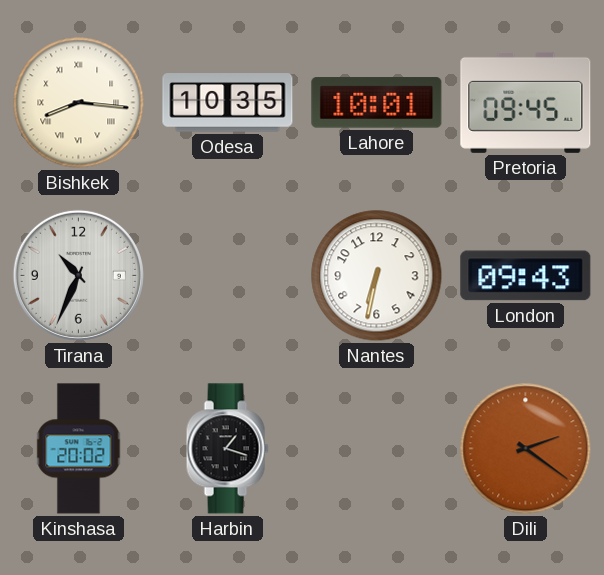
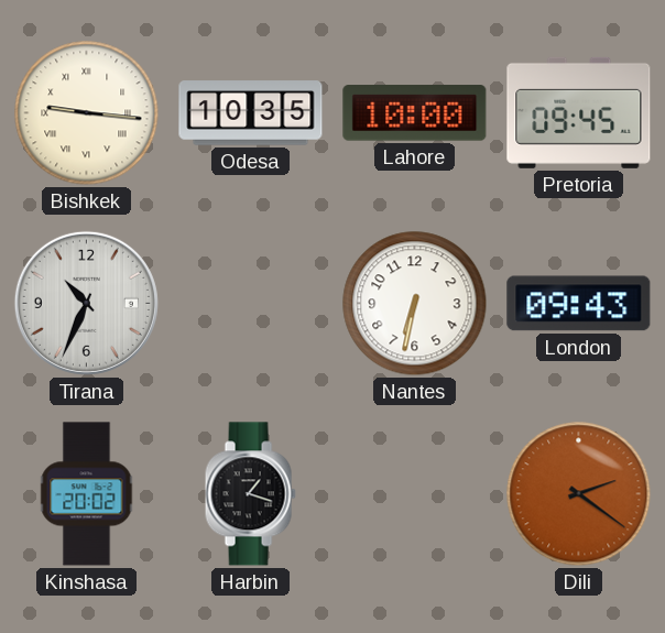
Bishkek: 8:16 -> 9:16 (87, 113)
Lahore: 10:01 -> 10:00 (415, 113)
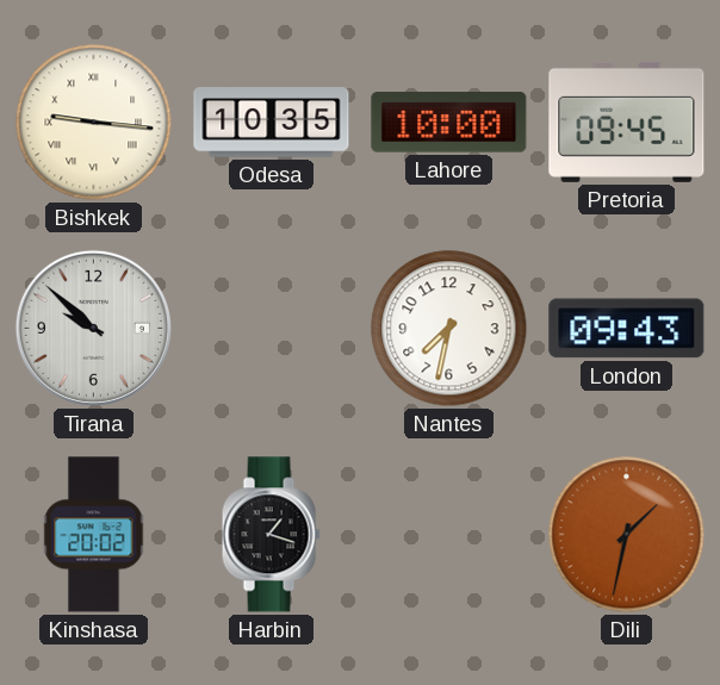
Tirana: 10:34 -> 9:52 (93, 328)
Nantes: 6:32 -> 7:32 (449, 329)
Dili: 2:21 -> 1:32 (627, 535)
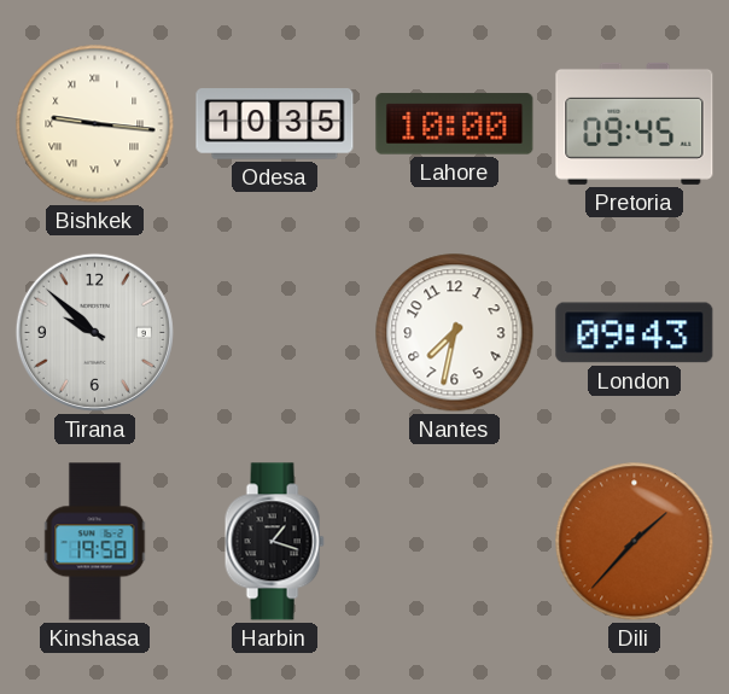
Kinshasa: 20:02 -> 19:58 (95, 542)
Dili: 1:32 -> 1:37 (635, 542)
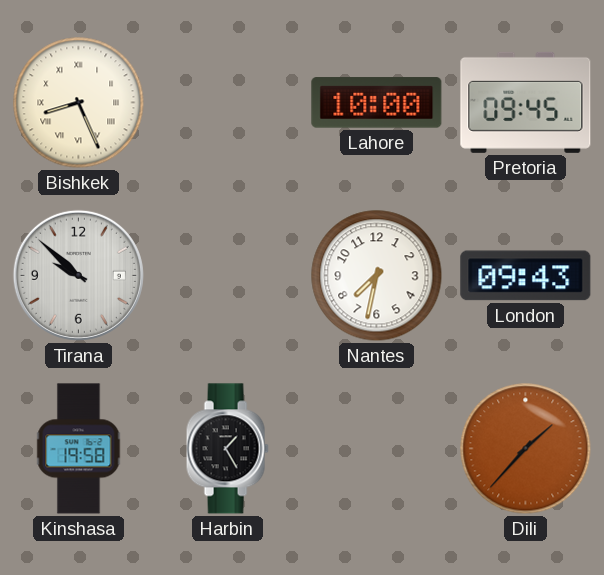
Bishkek: 9:16 -> 8:26 (79, 103)
Odesa: 10:35 -> none (275, 124)
Harbin: 1:18 -> 1:25 (227, 449)
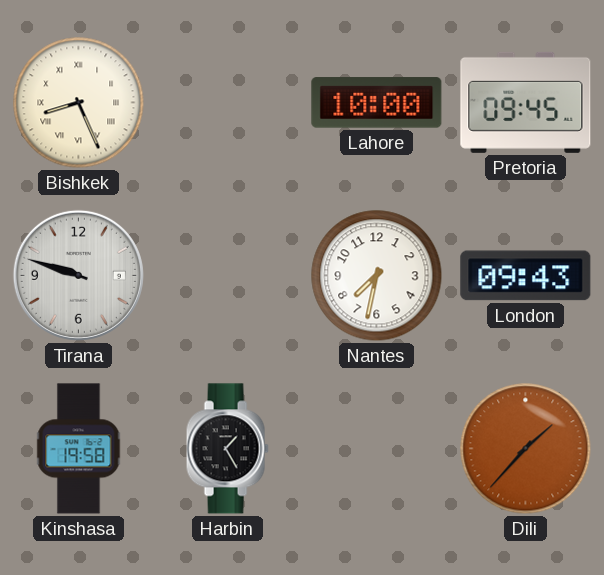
Tirana: 9:52 -> 9:48 (78, 275)
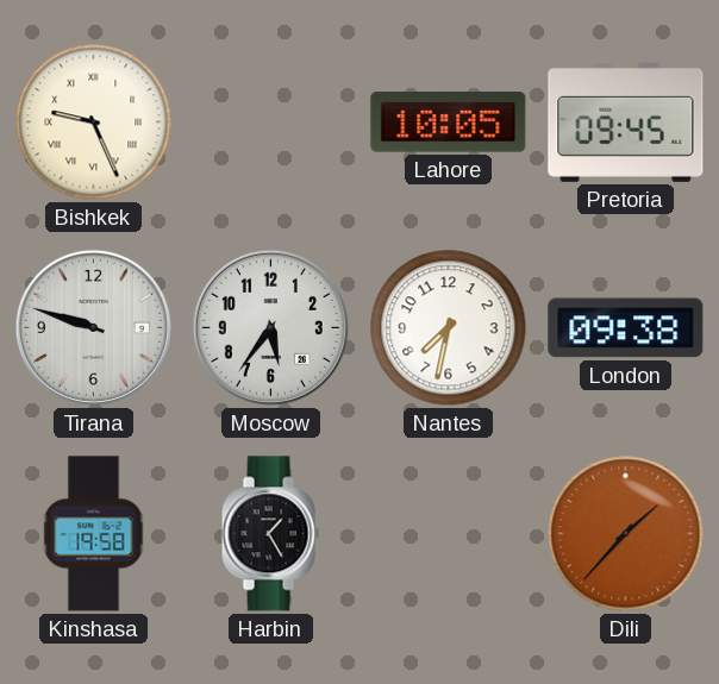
Bishkek: 8:26 -> 9:26 (94, 123)
Lahore: 10:00 -> 10:05 (449, 123)
Moscow: none -> 5:36 (270, 327)
London: 09:43 -> 09:38 (626, 328)
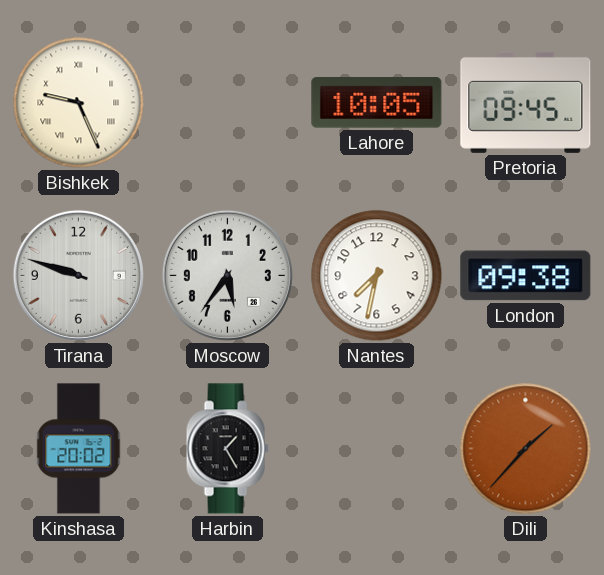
Kinshasa: 19:58 -> 20:02 (79, 449)
